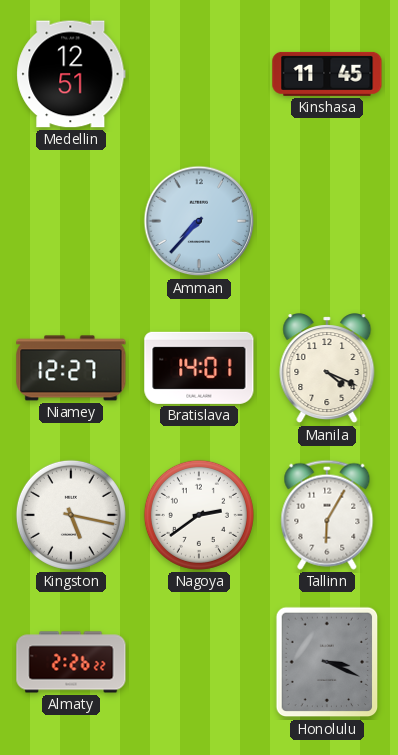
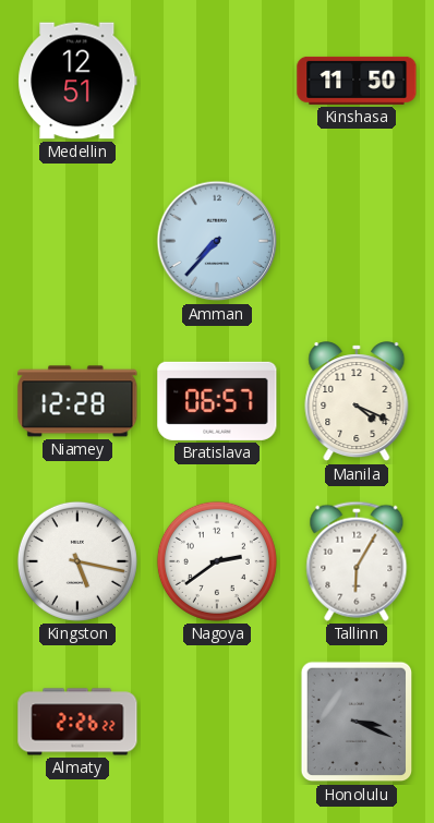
Kinshasa: 11:45 -> 11:50 (357, 81)
Niamey: 12:27 -> 12:28 (77, 401)
Bratislava: 14:01 -> 06:57 (217, 401)
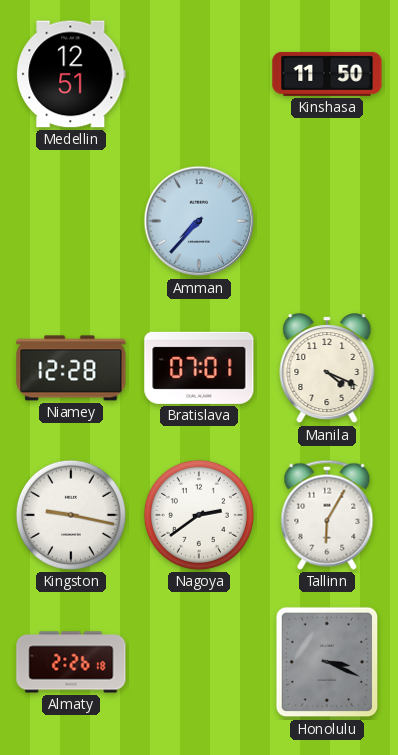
Bratislava: 06:57 -> 07:01 (199, 368)
Kingston: 5:17 -> 9:17 (71, 515)
Almaty: 2:26:22 -> 2:26:18 (71, 662)
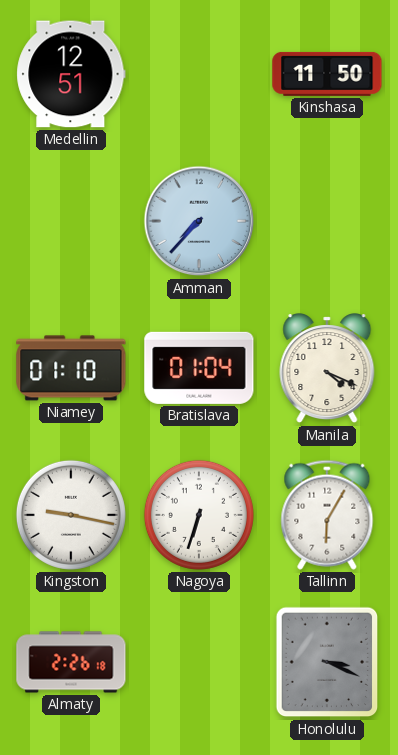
Niamey: 12:28 -> 01:10 (71, 368)
Bratislava: 07:01 -> 01:04 (199, 368)
Nagoya: 2:39 -> 6:33 (199, 515)
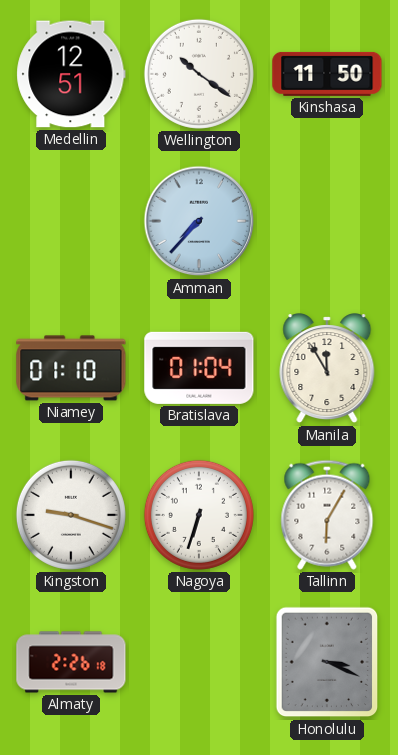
Wellington: none -> 10:21 (199, 74)
Manila: 4:19 -> 11:55 (327, 369)
Kingston: 9:17 -> 9:18 (71, 515)
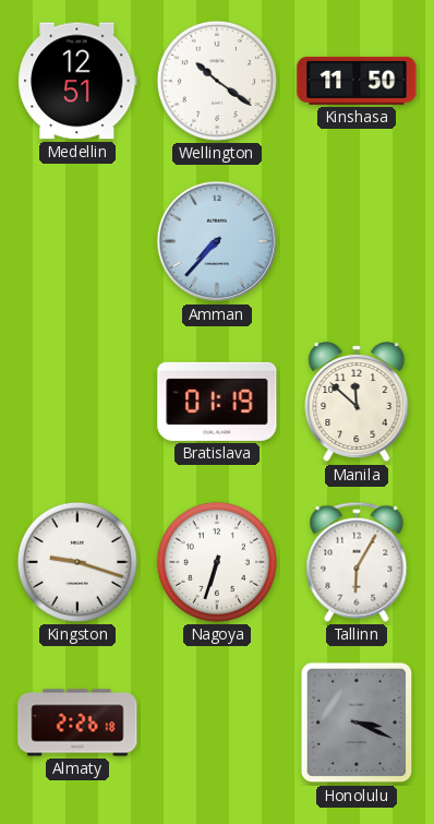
Niamey: 01:10 -> none (71, 368)
Bratislava: 01:04 -> 01:19 (217, 402)
Manila: 11:55 -> 11:52 (357, 403)
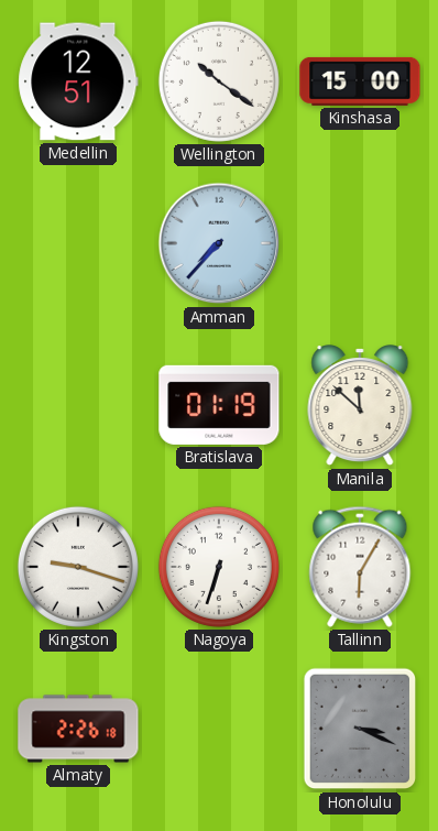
Kinshasa: 11:50 -> 15:00 (360, 81)
